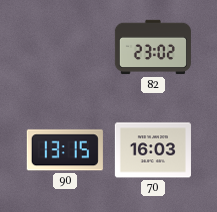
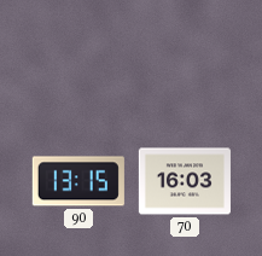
82: 23:02 -> none (153, 47)
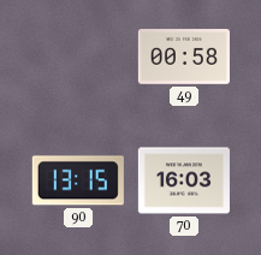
49: none -> 00:58 (184, 57)
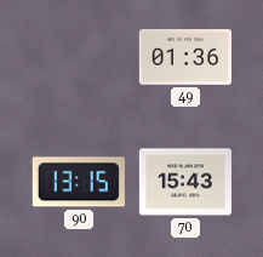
49: 00:58 -> 01:36 (185, 57)
70: 16:03 -> 15:43 (185, 182)
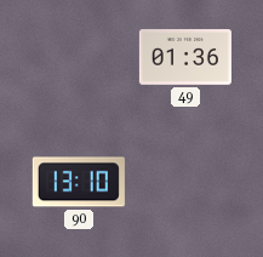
90: 13:15 -> 13:10 (79, 182)
70: 15:43 -> none (185, 182)
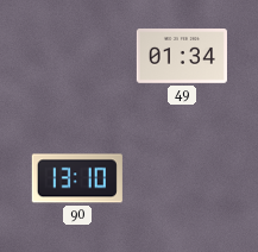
49: 01:36 -> 01:34 (182, 56)
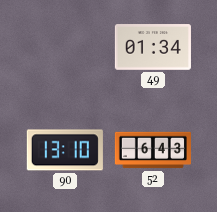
52: none -> 6:43 (153, 150)
